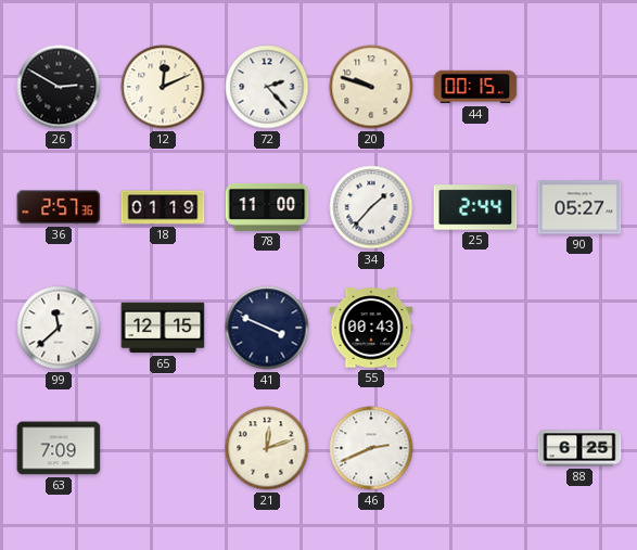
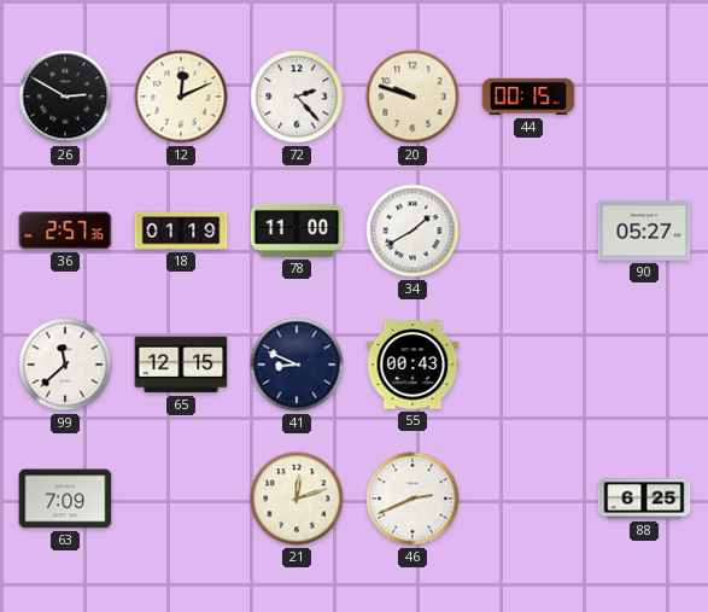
34: 1:37 -> 1:40 (412, 231)
25: 2:44 -> none (475, 207)
41: 3:49 -> 8:49 (297, 365)
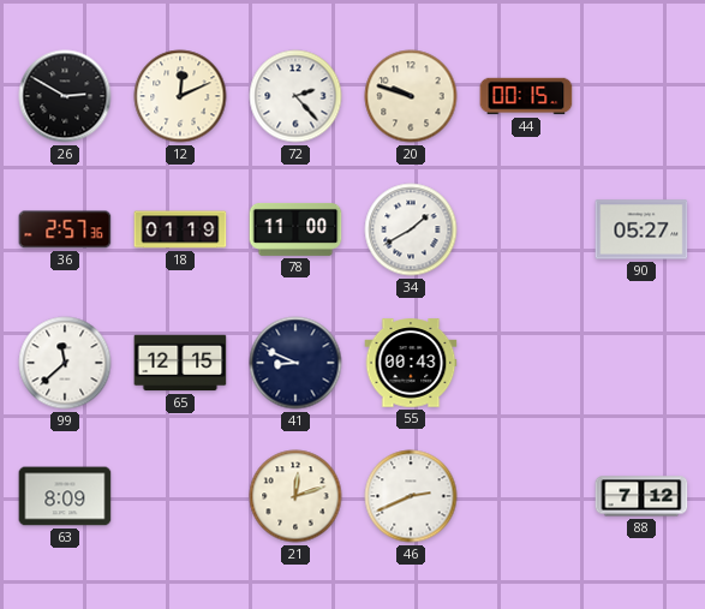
63: 7:09 -> 8:09 (65, 496)
88: 6:25 -> 7:12 (641, 496)
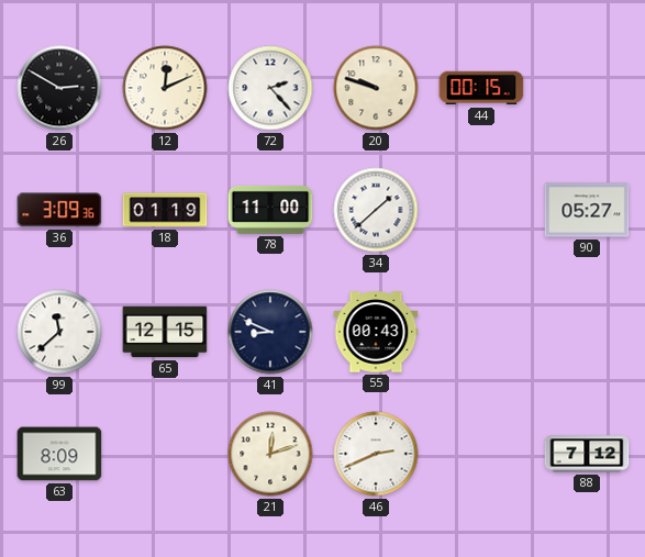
36: 2:57 -> 3:09 (59, 210)
34: 1:40 -> 1:38 (376, 210)
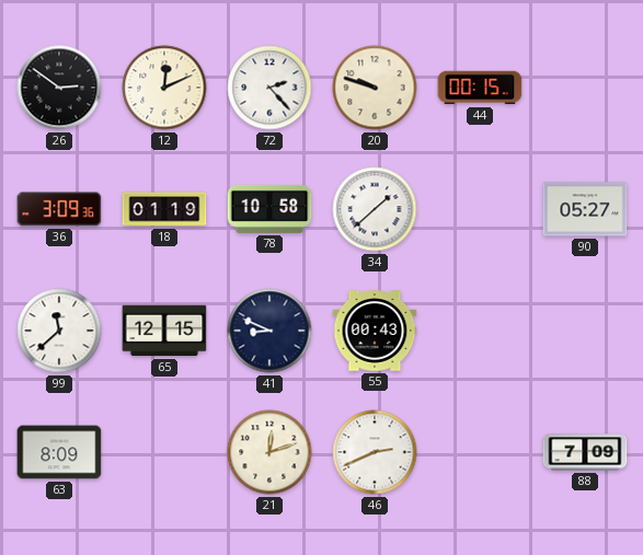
26: 2:50 -> 2:51 (59, 88)
78: 11:00 -> 10:58 (269, 209)
88: 7:12 -> 7:09 (585, 452)
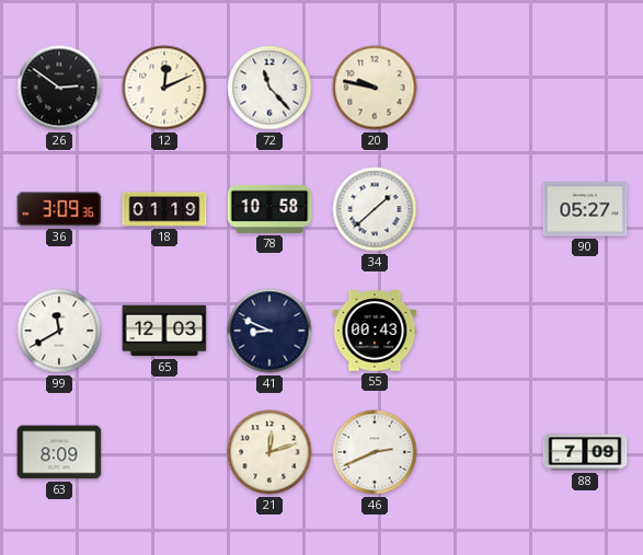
72: 2:23 -> 11:23 (269, 88)
20: 9:48 -> 9:47 (375, 88)
44: 00:15 -> none (480, 88)
99: 11:38 -> 11:40 (59, 331)
65: 12:15 -> 12:03 (164, 331)
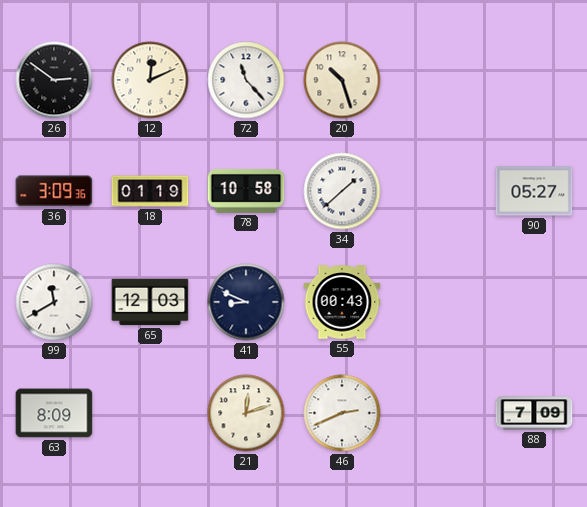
20: 9:47 -> 10:27 (342, 80)
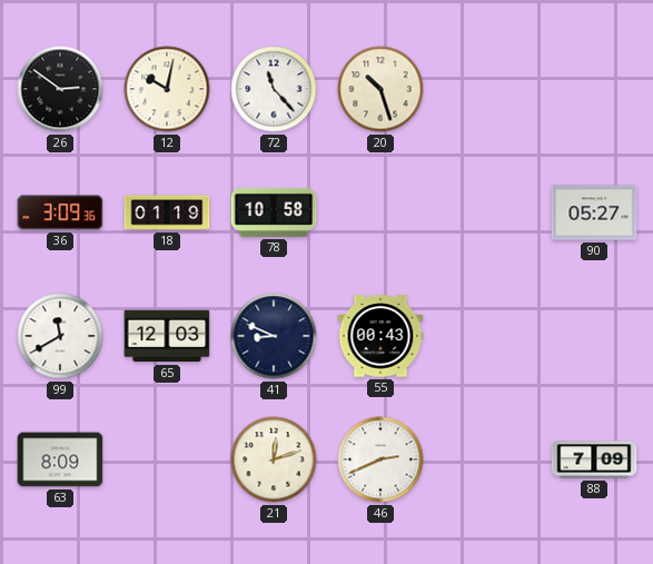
12: 12:11 -> 10:02 (167, 89)
34: 1:38 -> none (342, 191)
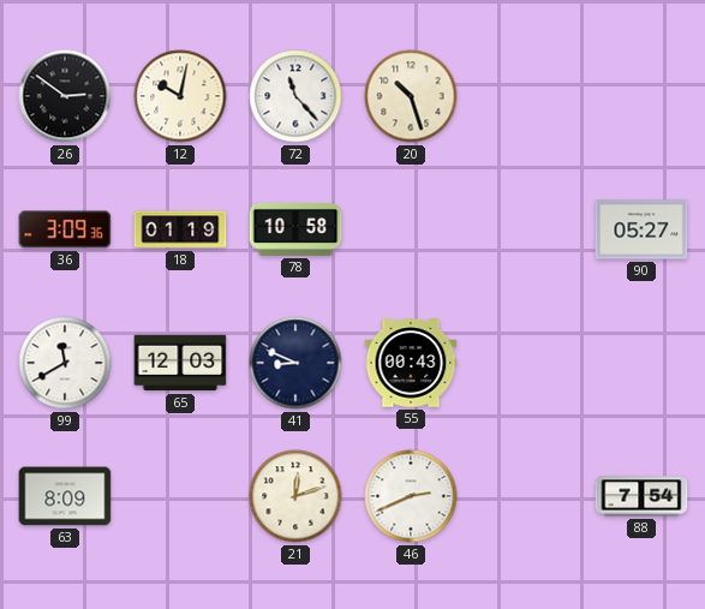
88: 7:09 -> 7:54 (641, 496)
